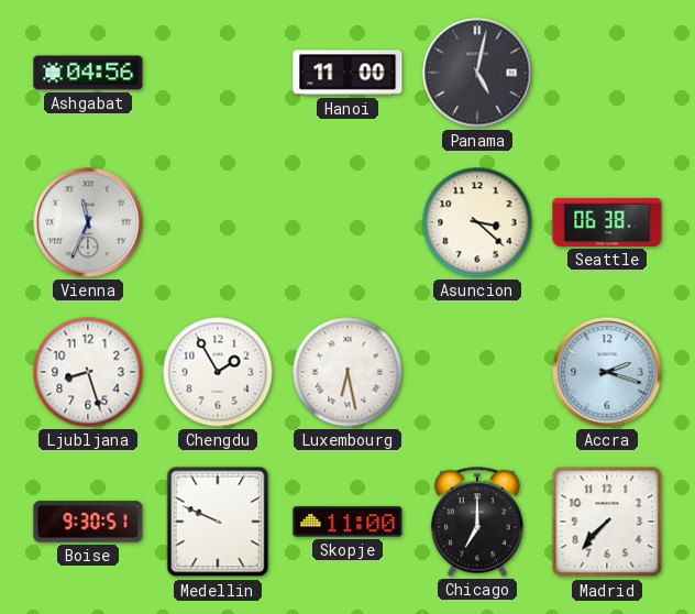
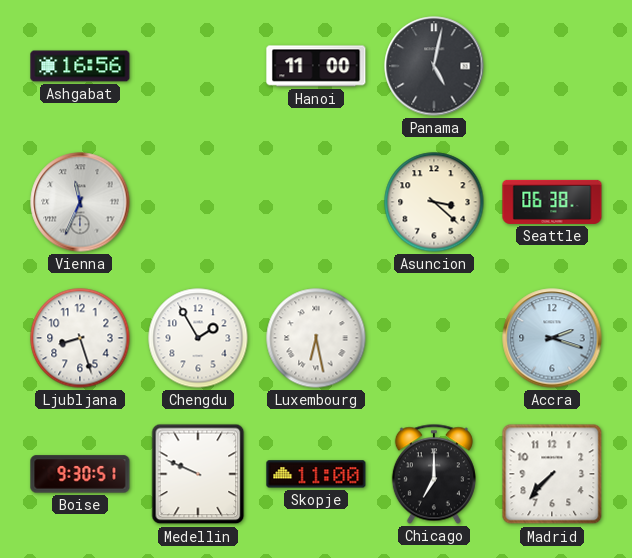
Ashgabat: 04:56 -> 16:56 (80, 66)
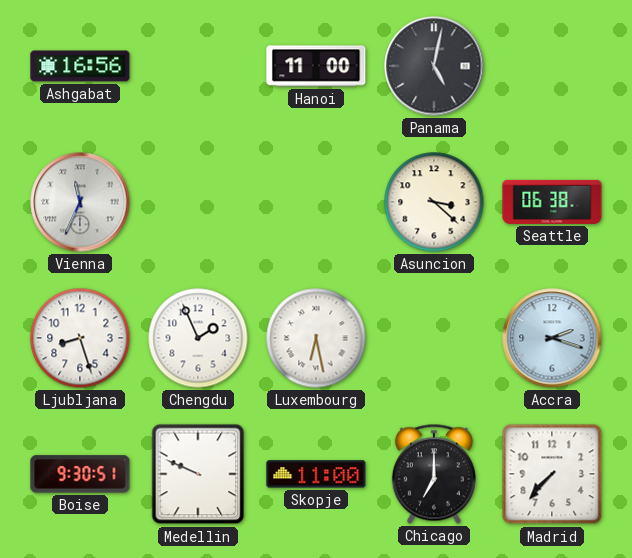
Chengdu: 1:55 -> 1:56 (198, 338)
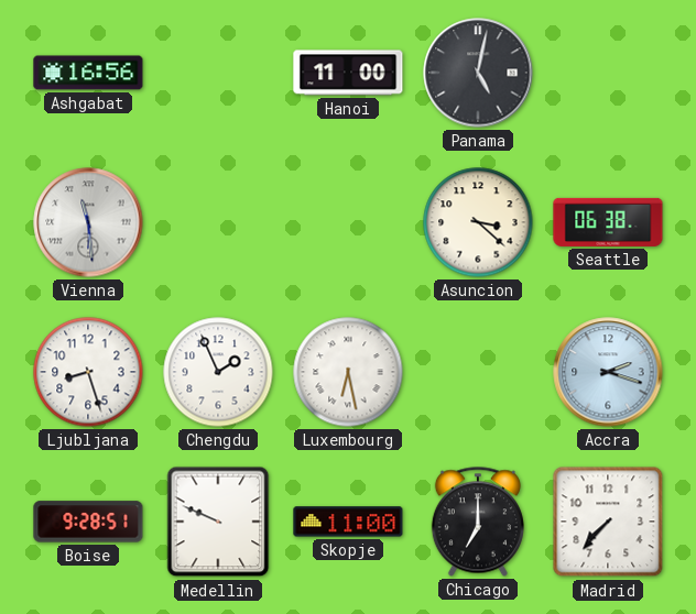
Vienna: 11:34 -> 11:29 (88, 222)
Boise: 9:30 -> 9:28 (88, 522)
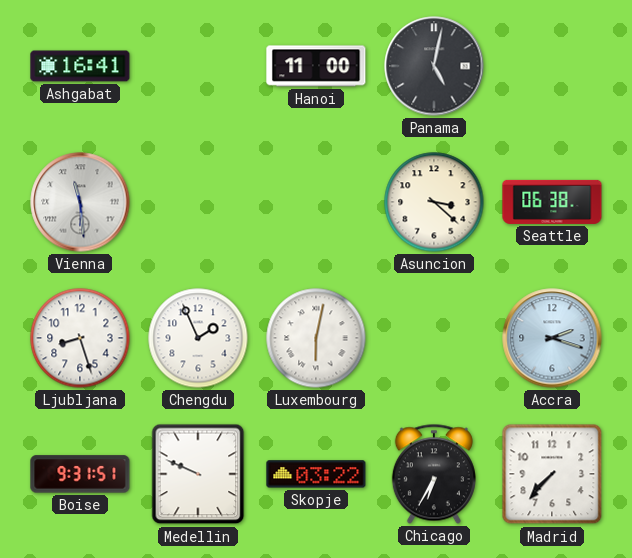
Ashgabat: 16:56 -> 16:41 (80, 66)
Luxembourg: 6:28 -> 6:02 (316, 338)
Boise: 9:28 -> 9:31 (80, 474)
Skopje: 11:00 -> 03:22 (316, 474)
Chicago: 7:00 -> 6:35 (434, 474)
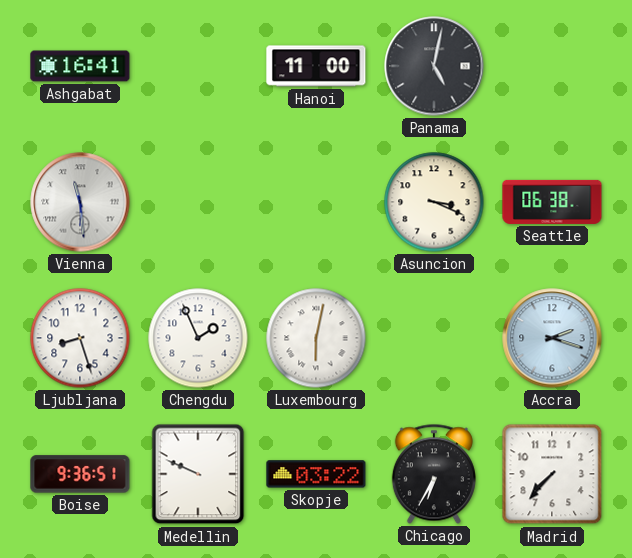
Asuncion: 3:22 -> 3:19 (434, 202)
Boise: 9:31 -> 9:36 (80, 474)
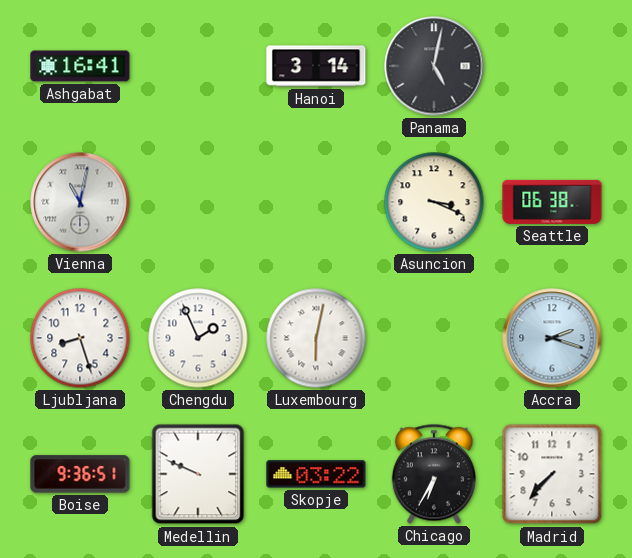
Hanoi: 11:00 -> 3:14 (316, 66)
Vienna: 11:29 -> 11:02 (80, 202)
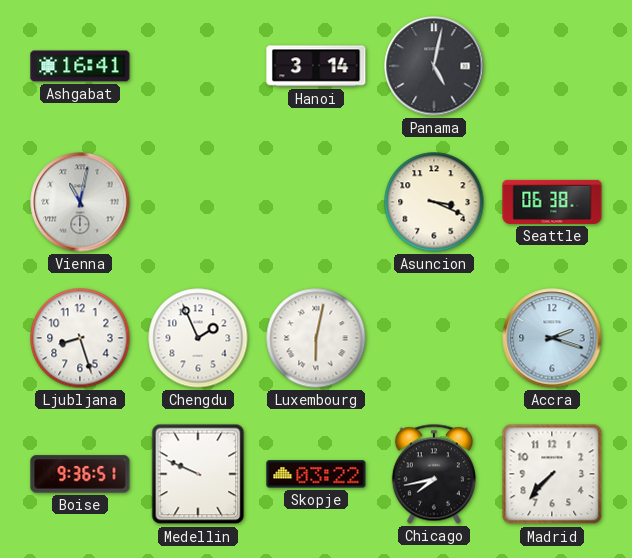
Chicago: 6:35 -> 7:43 (434, 474)
